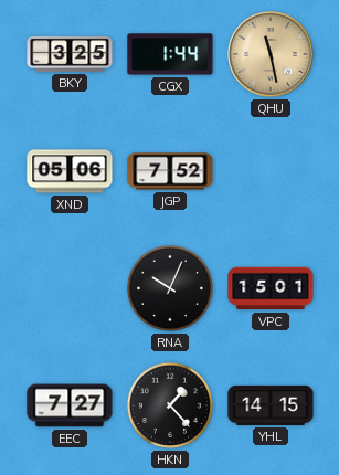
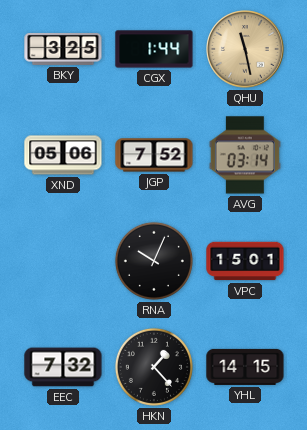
AVG: none -> 03:14 (245, 155)
EEC: 7:27 -> 7:32 (63, 367)
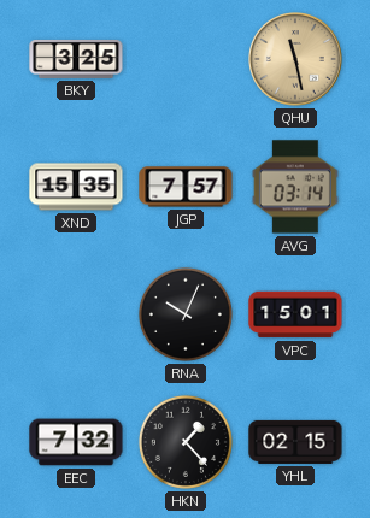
CGX: 1:44 -> none (154, 49)
XND: 05:06 -> 15:35 (76, 187)
JGP: 7:52 -> 7:57 (186, 187)
YHL: 14:15 -> 02:15 (295, 442)
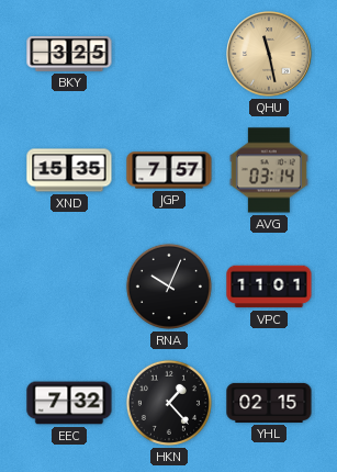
VPC: 15:01 -> 11:01 (269, 286)
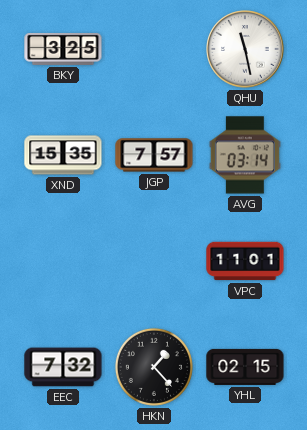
QHU dial: champagne -> white (245, 49)
RNA: 10:04 -> none (169, 286)
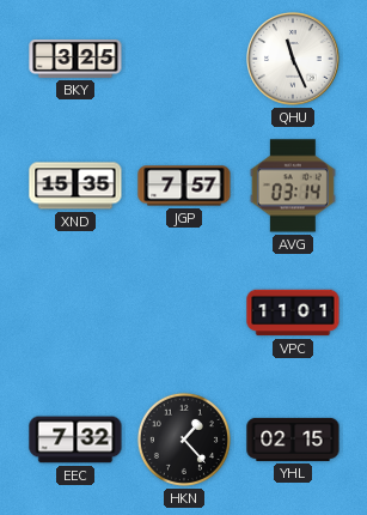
QHU: 11:28 -> 11:26 (293, 59)
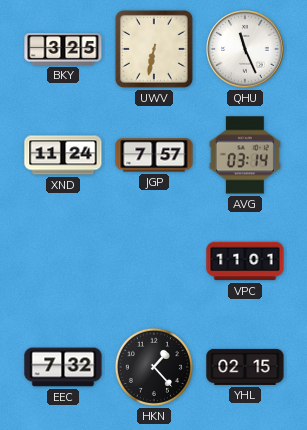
UWV: none -> 6:32 (154, 49)
XND: 15:35 -> 11:24 (63, 155)
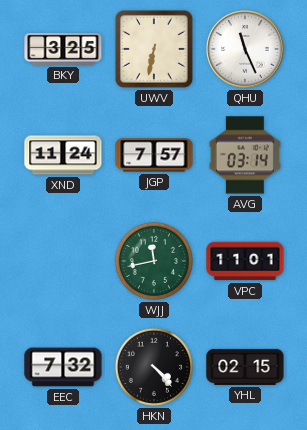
WJJ: none -> 11:43 (154, 261)
HKN: 1:23 -> 4:23 (154, 367)
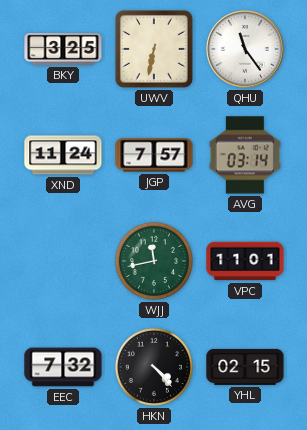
QHU: 11:26 -> 11:24 (245, 49)
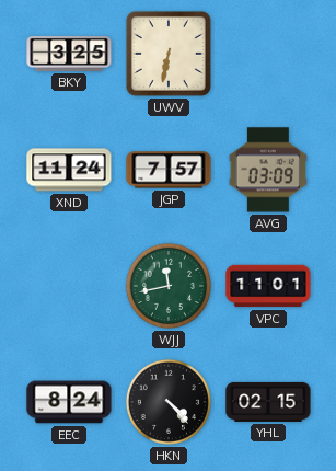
QHU: 11:24 -> none (245, 49)
AVG: 03:14 -> 03:09 (268, 170)
EEC: 7:32 -> 8:24 (69, 402)
